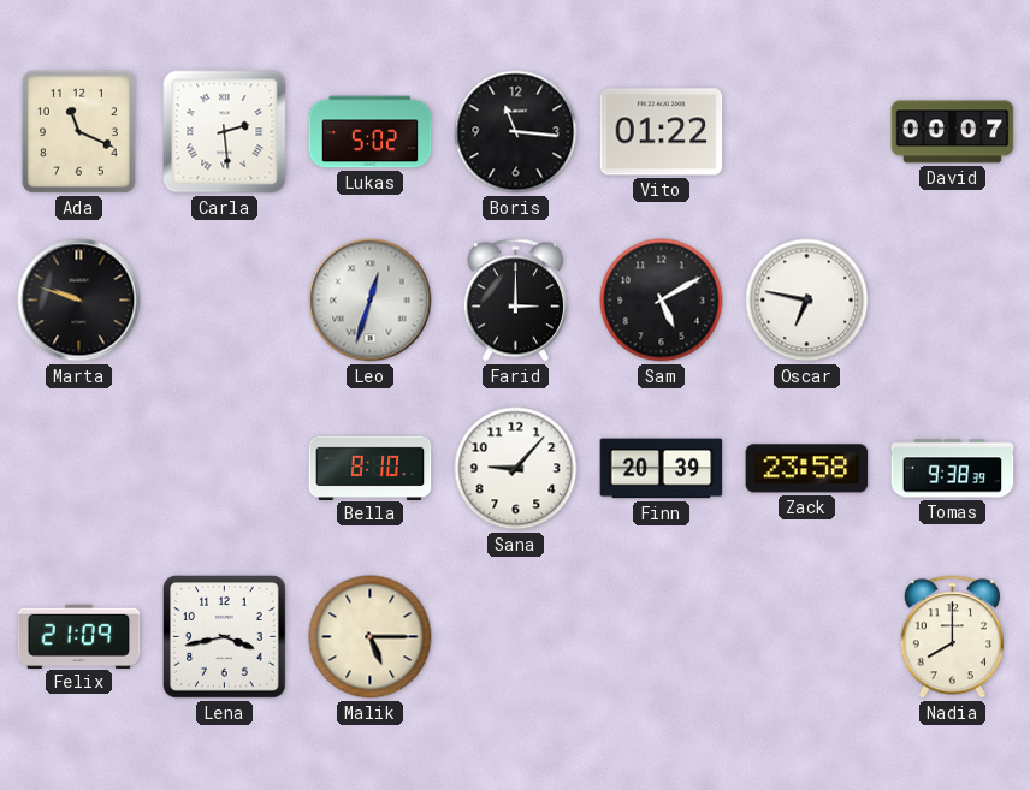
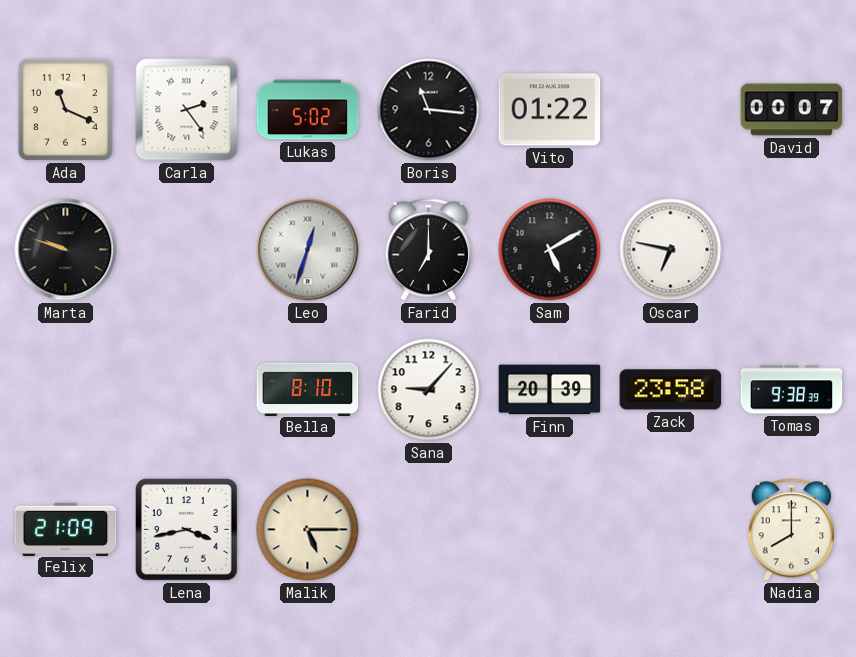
Carla: 2:29 -> 2:24 (187, 110)
Farid: 3:00 -> 7:00 (428, 250)
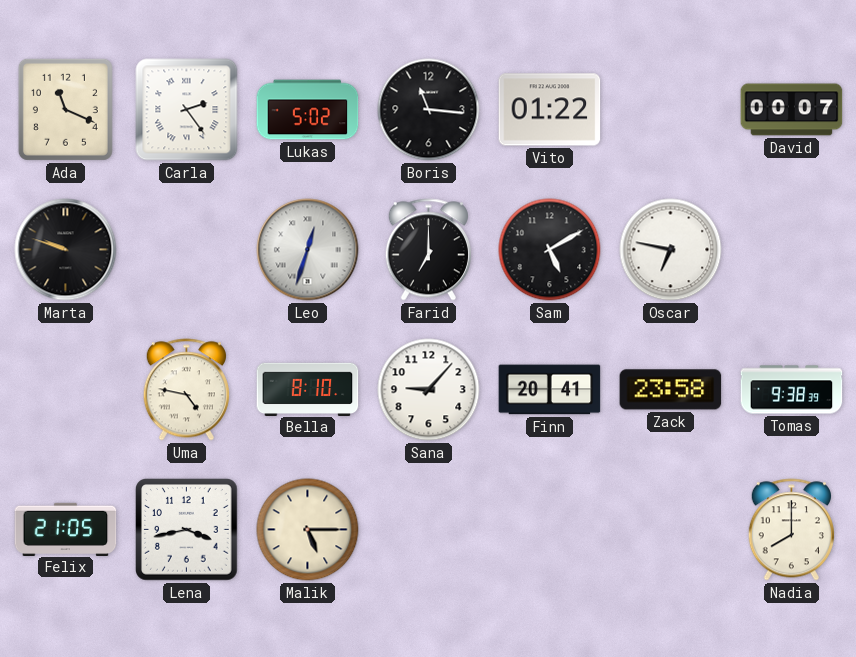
Uma: none -> 4:47 (186, 390)
Finn: 20:39 -> 20:41 (550, 390)
Felix: 21:09 -> 21:05 (66, 529)
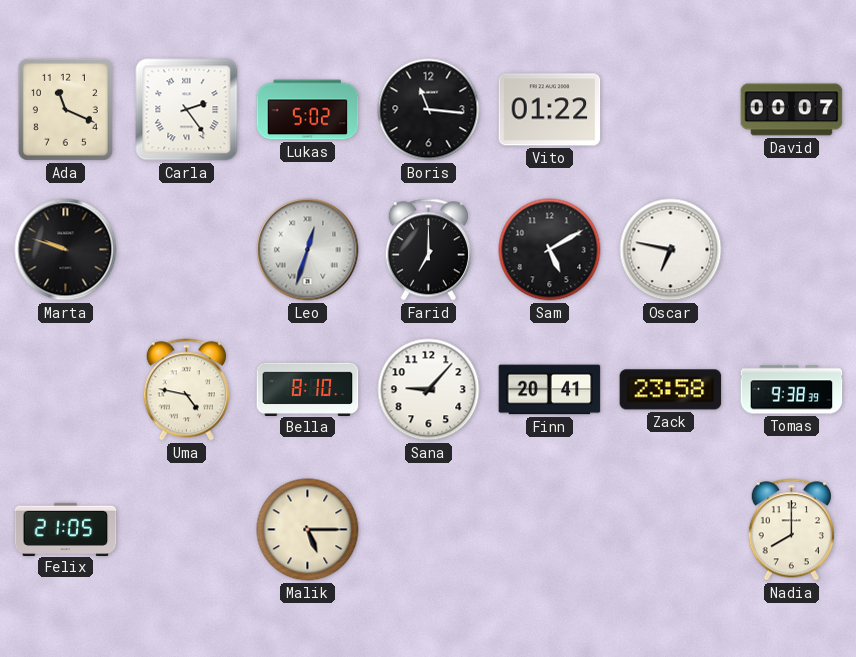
Lena: 3:43 -> none (187, 530)
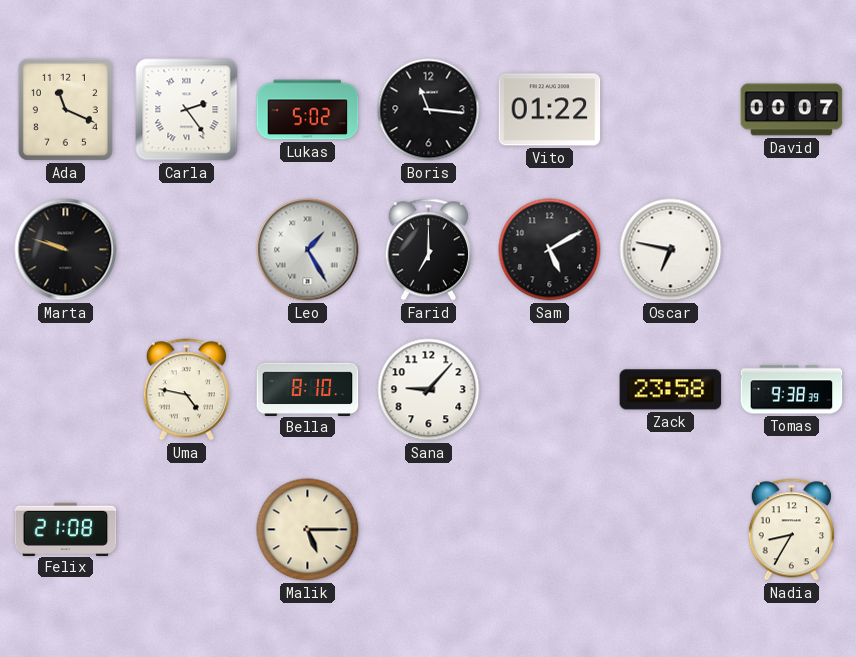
Leo: 12:33 -> 1:25 (308, 250)
Finn: 20:41 -> none (550, 390)
Felix: 21:05 -> 21:08 (66, 529)
Nadia: 8:00 -> 8:35 (791, 530)
